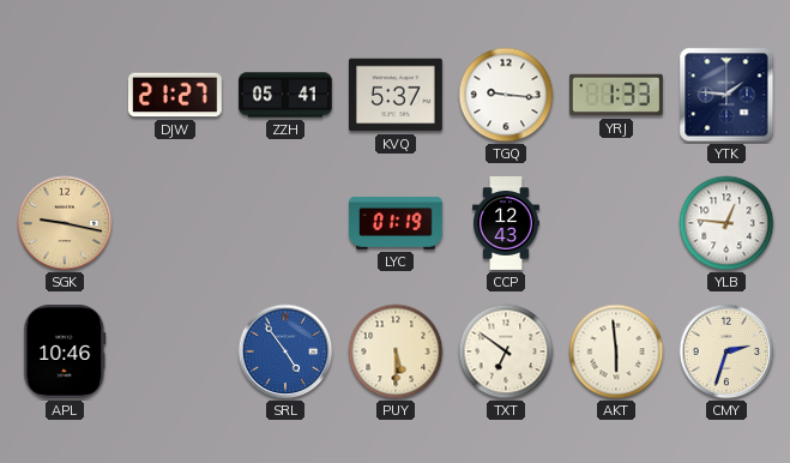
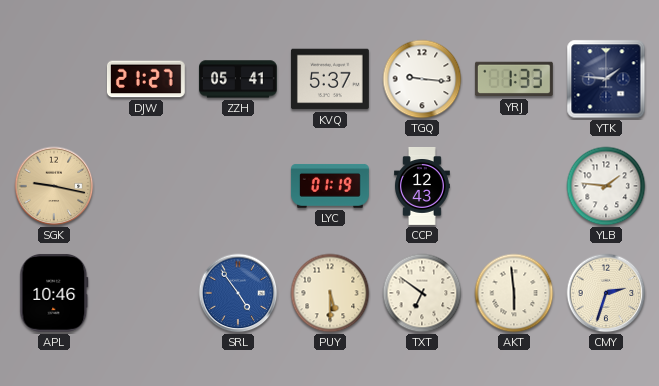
YLB: 12:46 -> 1:46 (606, 186)
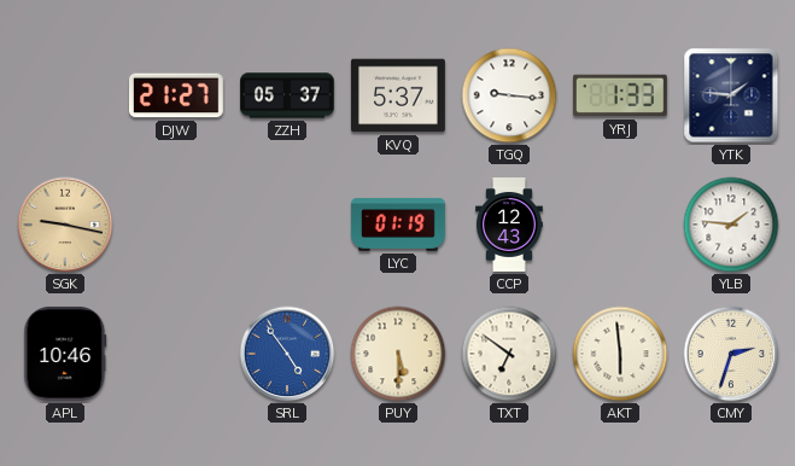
ZZH: 05:41 -> 05:37 (288, 95)
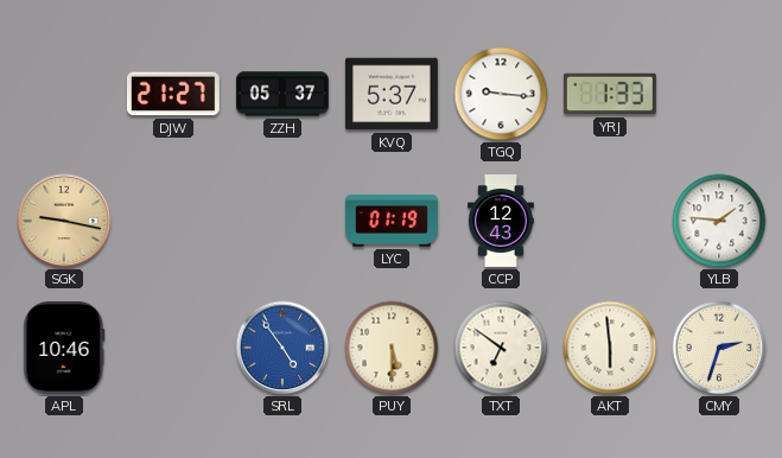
YTK: 1:46 -> none (731, 95)
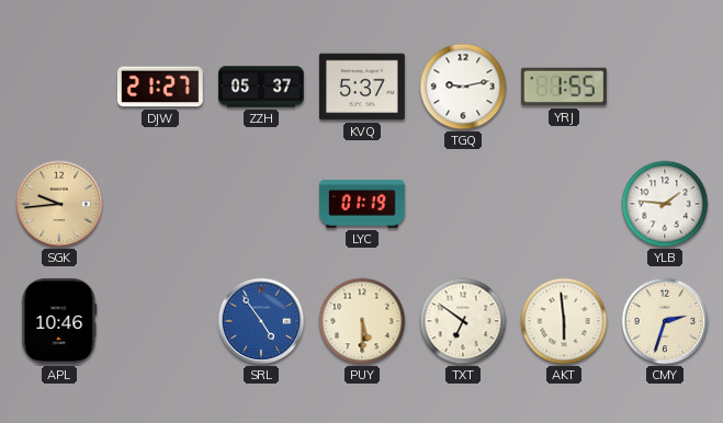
TGQ: 9:16 -> 9:13 (463, 87)
YRJ: 1:33 -> 1:55 (564, 87)
SGK: 9:17 -> 9:44 (59, 204)
CCP: 12:43 -> none (502, 222)
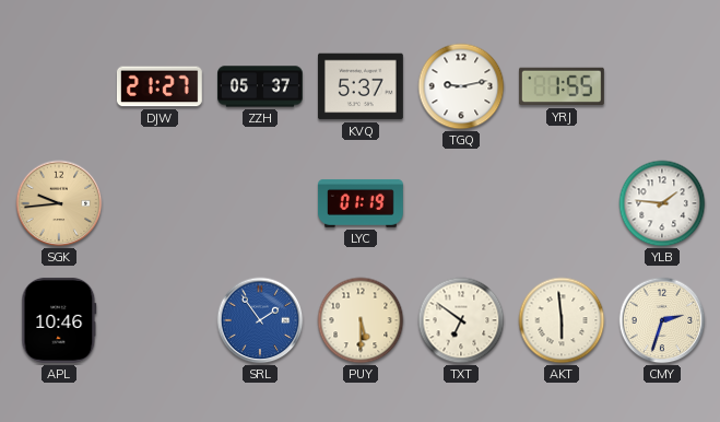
SRL: 4:54 -> 1:54 (260, 320)
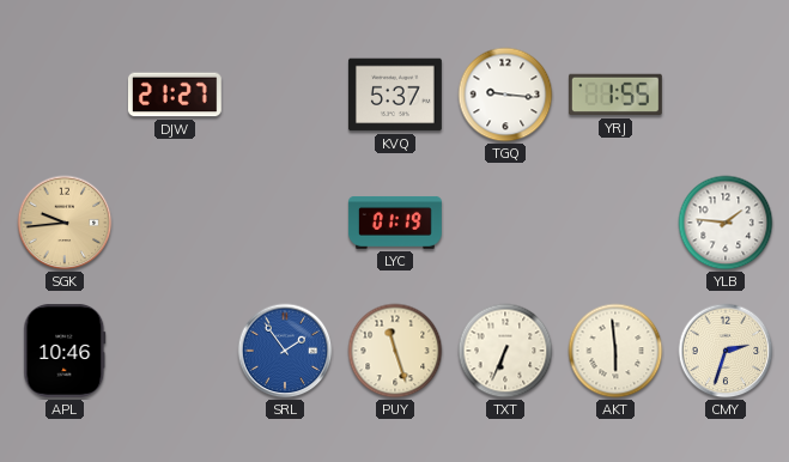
ZZH: 05:37 -> none (261, 86)
TGQ: 9:13 -> 9:16 (505, 95)
PUY: 5:30 -> 11:27 (395, 351)
TXT: 6:51 -> 6:34 (505, 351)
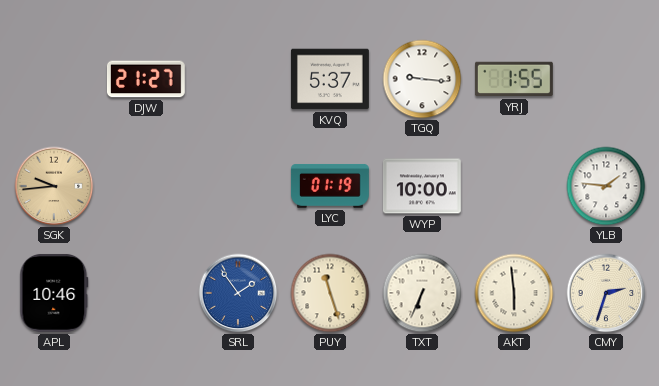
WYP: none -> 10:00 (422, 186)
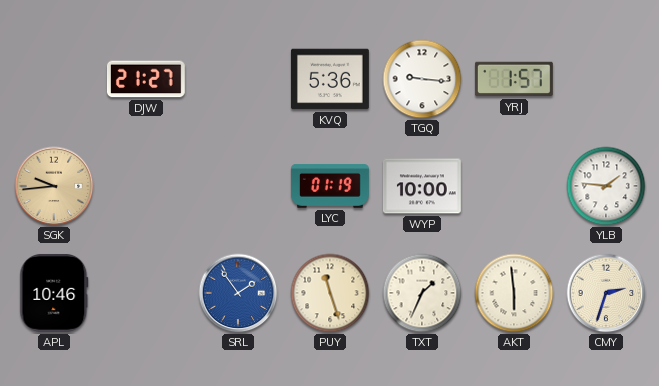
KVQ: 5:37 -> 5:36 (330, 79)
YRJ: 1:55 -> 1:57 (514, 79)
TXT: 6:34 -> 1:34 (422, 293)
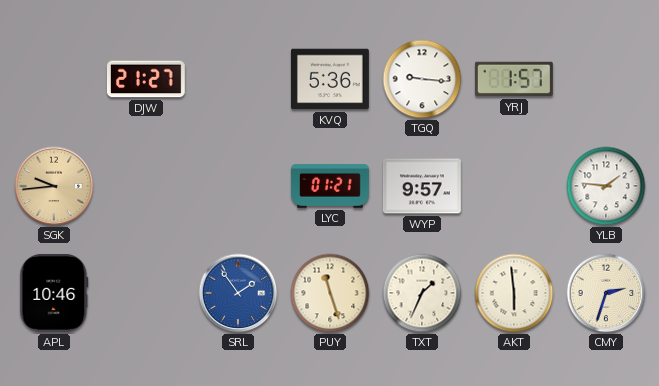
LYC: 01:19 -> 01:21 (330, 186)
WYP: 10:00 -> 9:57 (422, 186)
